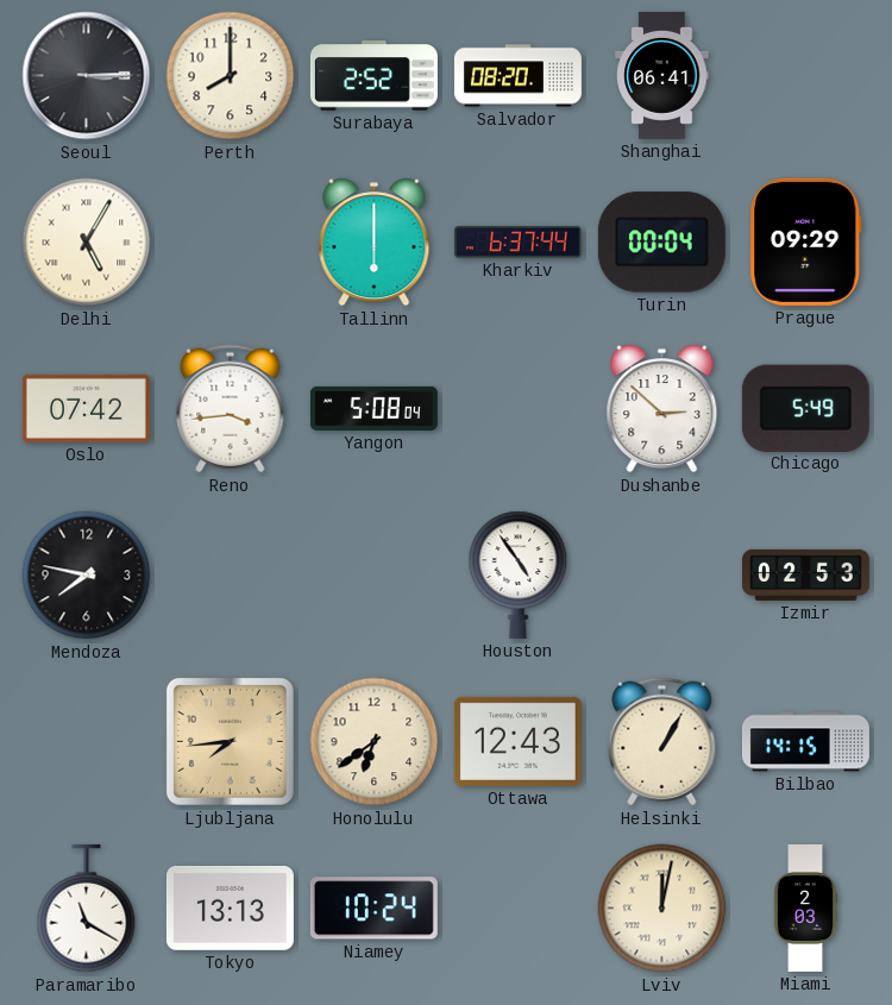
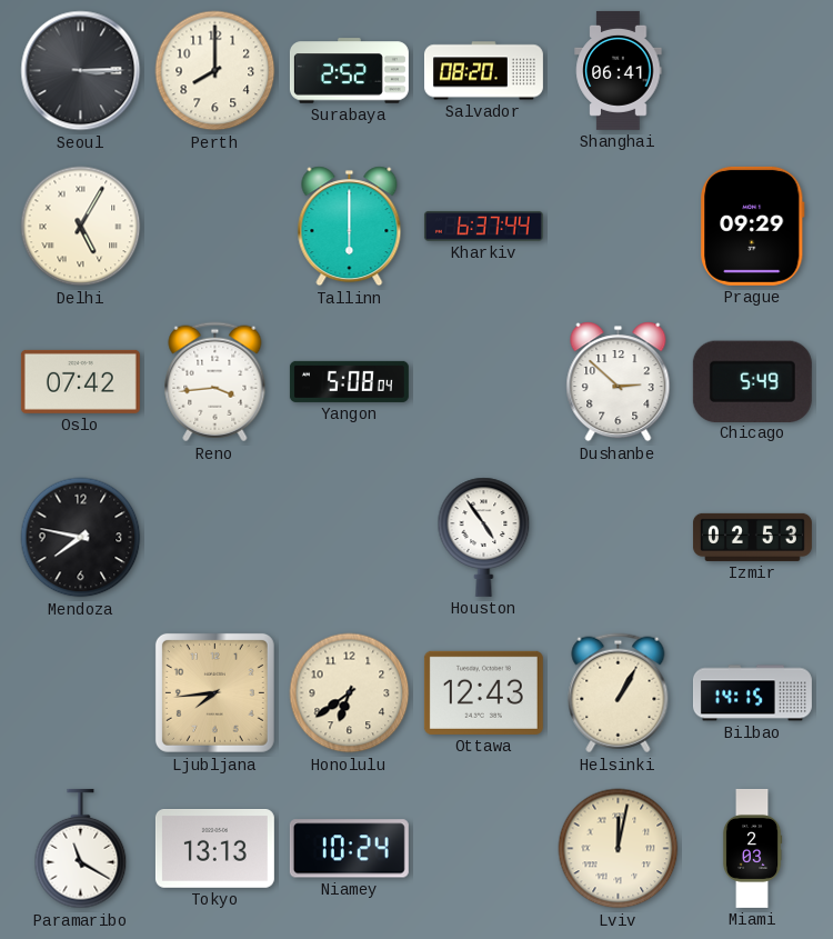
Turin: 00:04 -> none (661, 243)
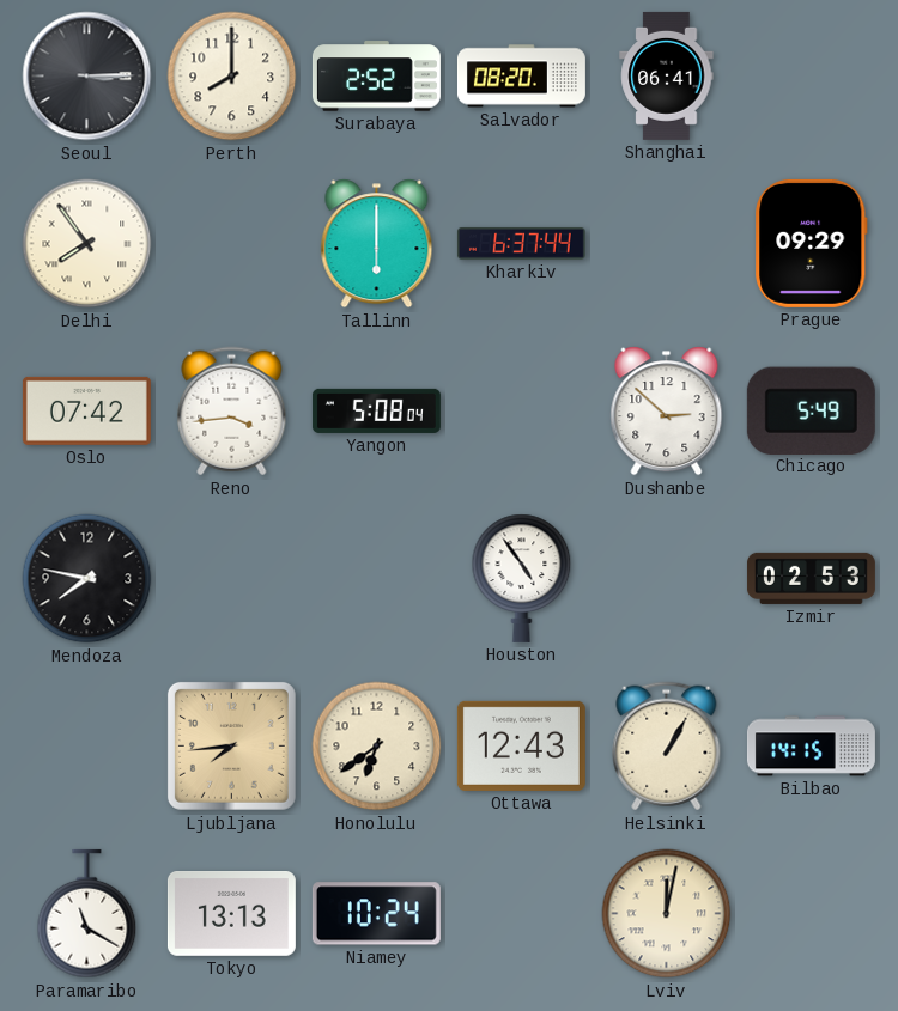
Delhi: 5:05 -> 7:54 (87, 244)
Miami: 2:03 -> none (752, 848)
